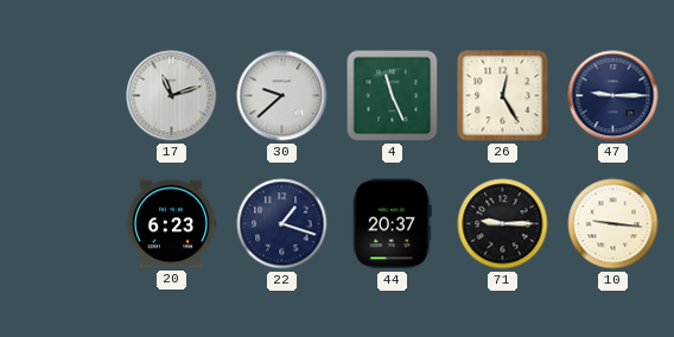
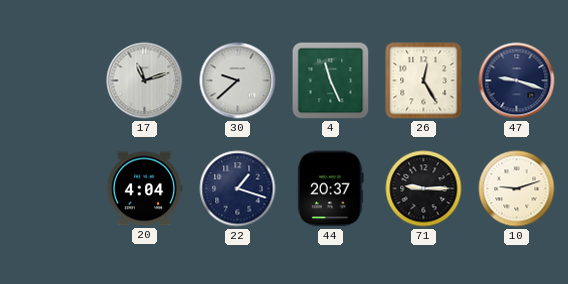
47: 9:15 -> 9:18 (517, 81)
20: 6:23 -> 4:04 (144, 189)
10: 9:16 -> 9:12 (517, 189)
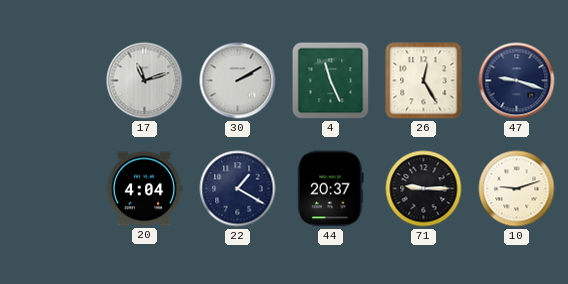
30: 9:38 -> 2:10 (238, 81)
22: 1:18 -> 1:20 (238, 189)
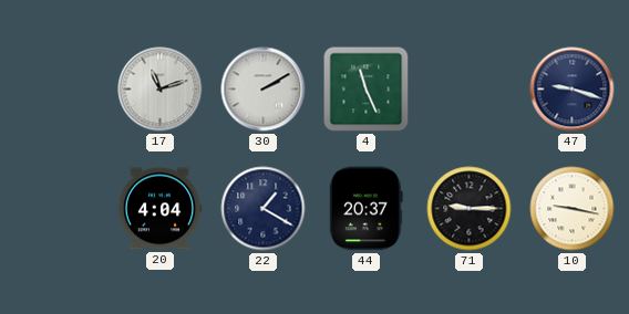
26: 12:25 -> none (424, 81)
10: 9:12 -> 9:17 (573, 209)
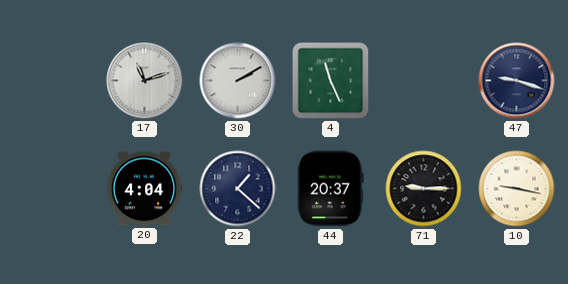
22: 1:20 -> 1:22 (238, 189)
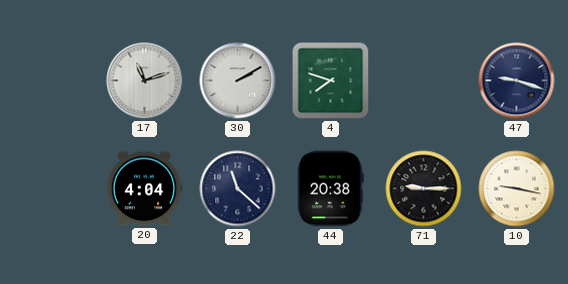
4: 11:26 -> 7:48 (331, 81)
22: 1:22 -> 11:22 (238, 189)
44: 20:37 -> 20:38 (331, 189)
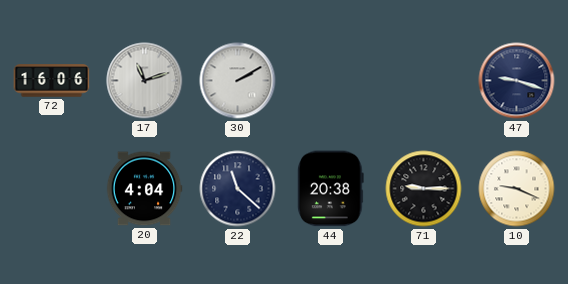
72: none -> 16:06 (52, 81)
4: 7:48 -> none (331, 81)
10: 9:17 -> 9:19 (517, 189)
